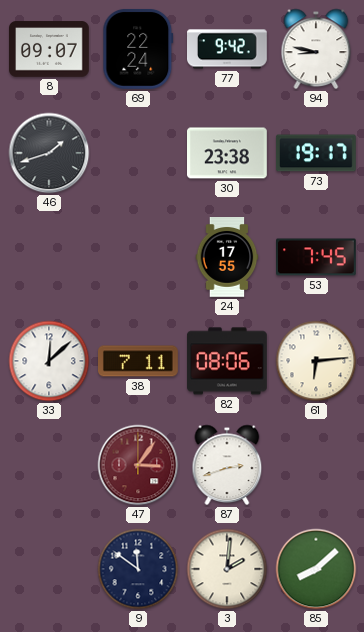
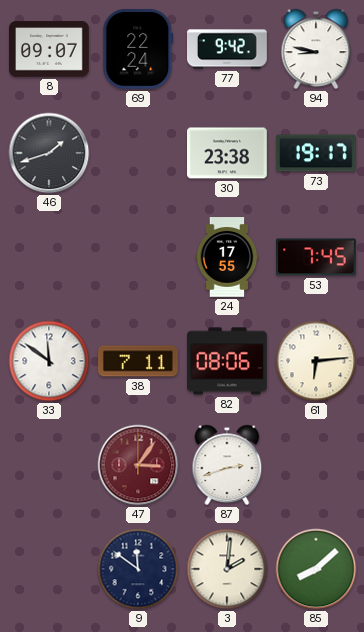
33: 12:08 -> 11:51 (49, 361)
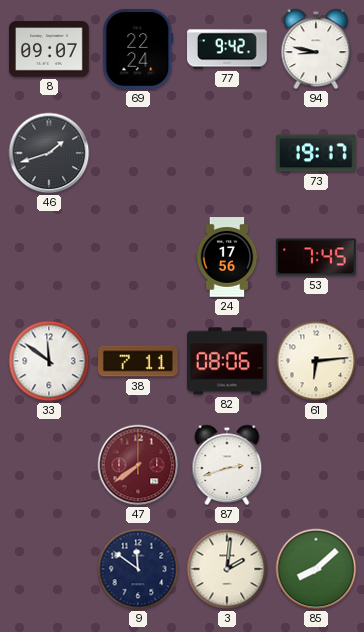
30: 23:38 -> none (228, 153)
24: 17:55 -> 17:56 (227, 258)
47: 3:06 -> 7:39 (138, 465)
